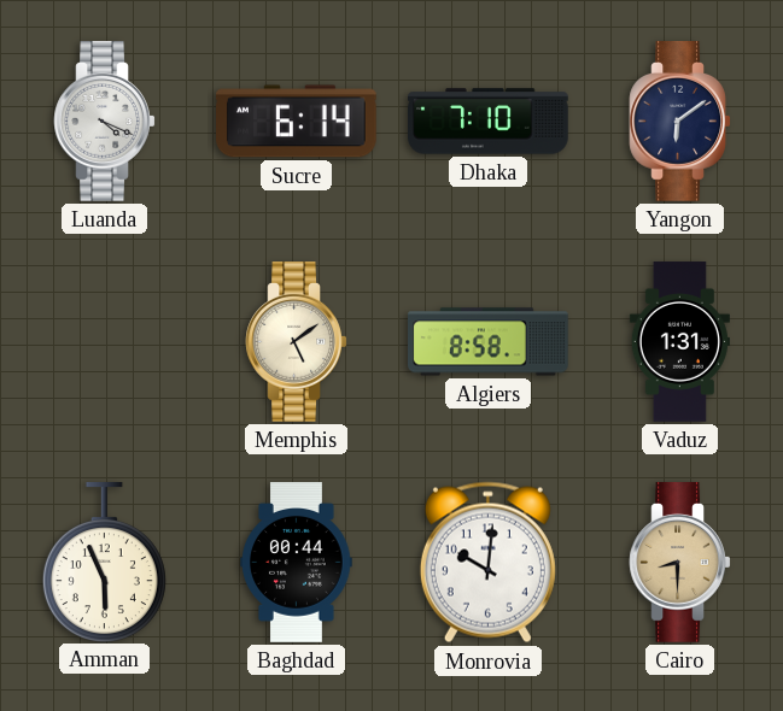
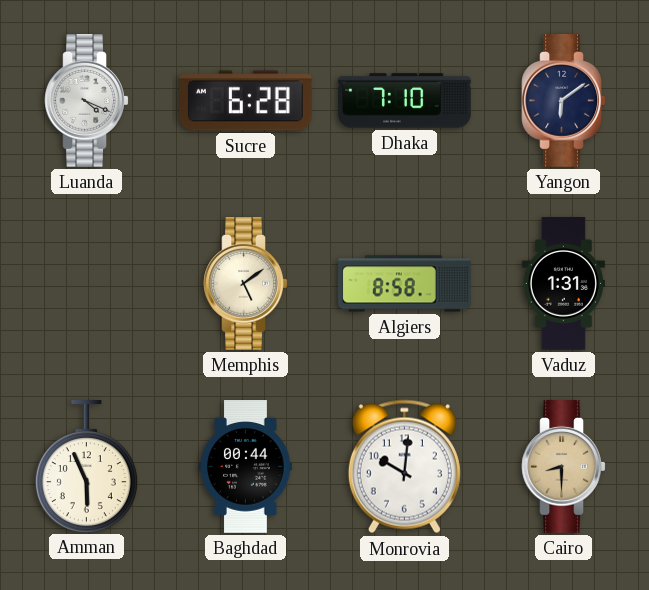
Sucre: 6:14 -> 6:28 (246, 101)
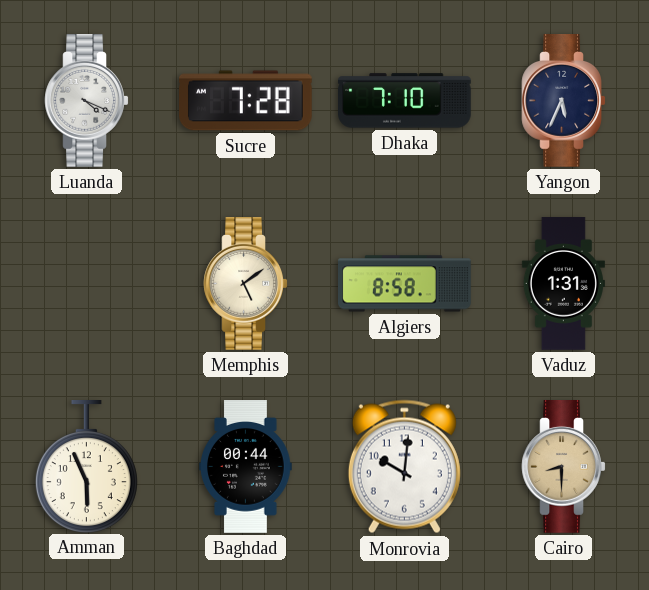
Sucre: 6:28 -> 7:28 (246, 101)
Yangon: 6:09 -> 5:34 (564, 101)
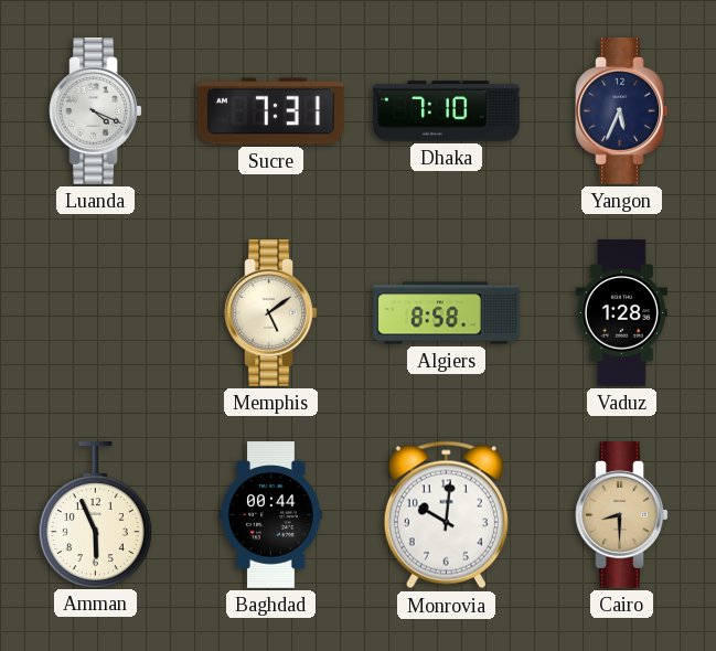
Sucre: 7:28 -> 7:31 (271, 111)
Vaduz: 1:31 -> 1:28 (621, 313)
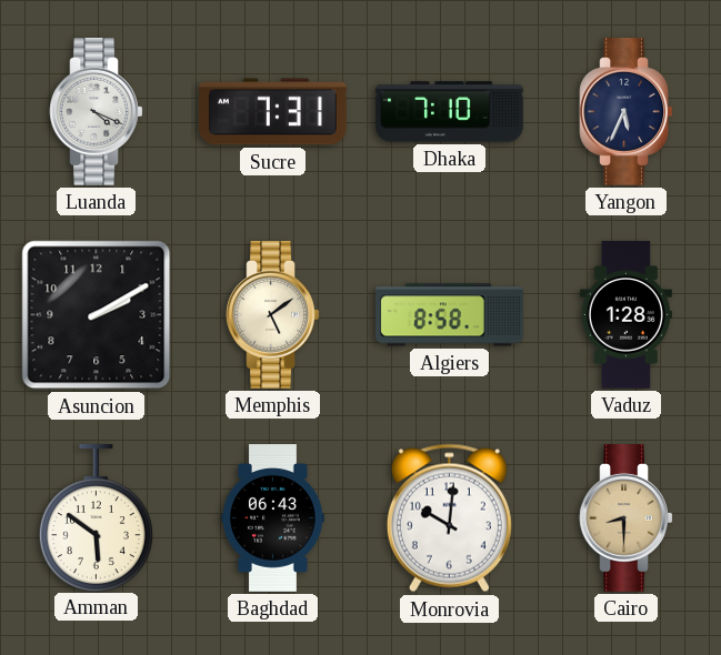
Asuncion: none -> 2:10 (97, 315)
Amman: 5:56 -> 5:51 (96, 518)
Baghdad: 00:44 -> 06:43 (273, 518)
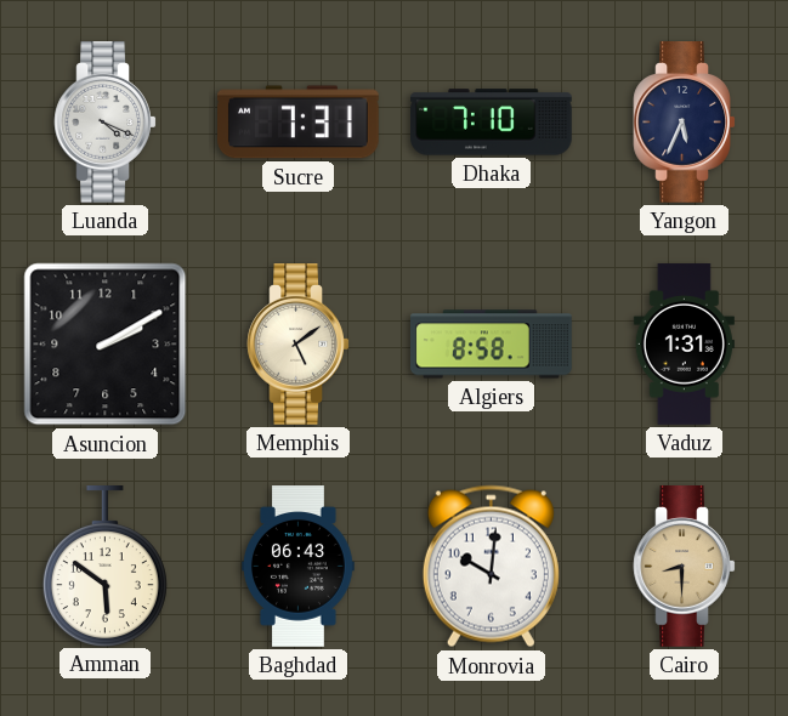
Vaduz: 1:28 -> 1:31 (684, 345)
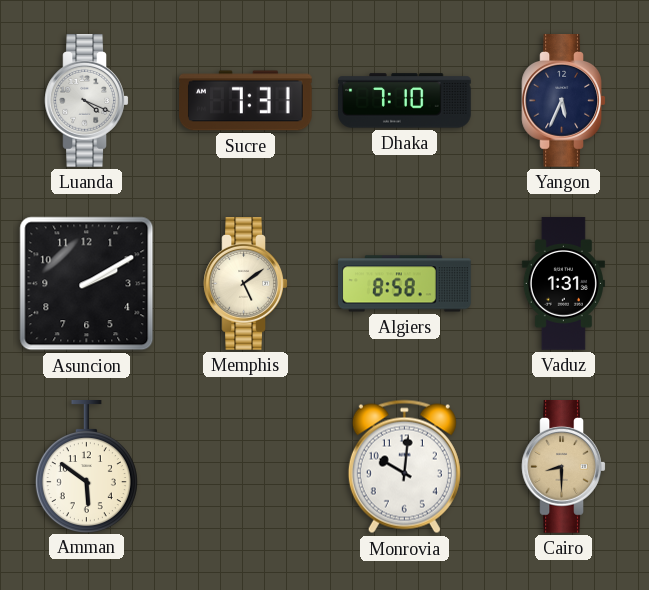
Baghdad: 06:43 -> none (299, 567)
